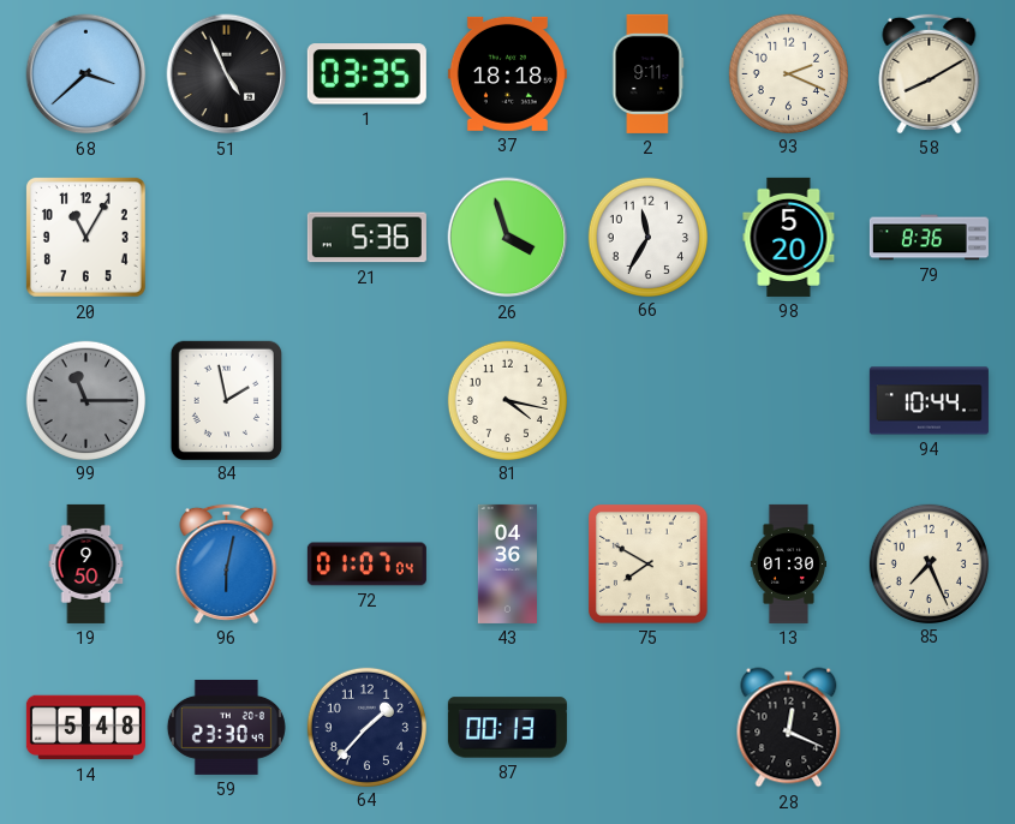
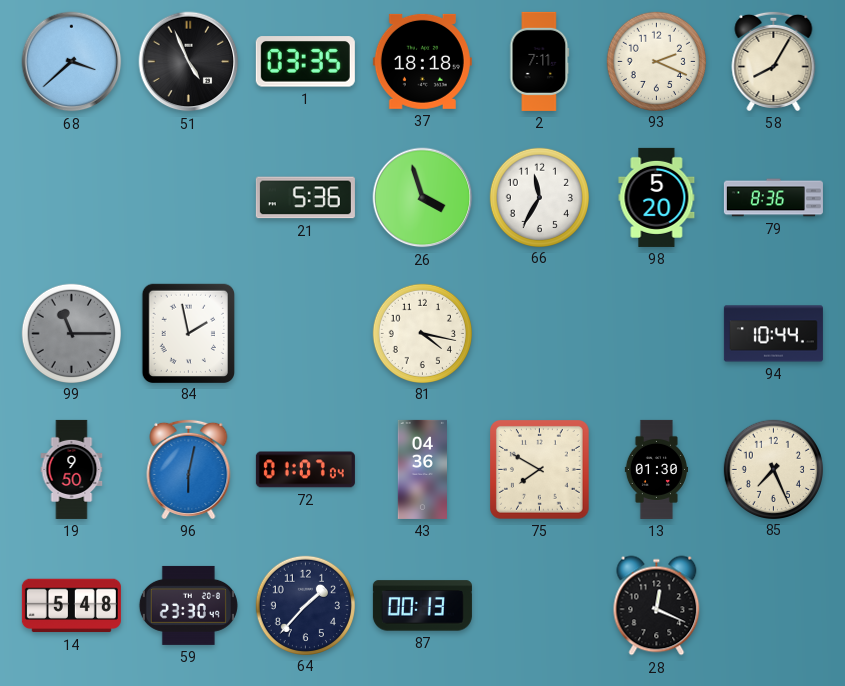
2: 9:11 -> 7:11 (540, 61)
58: 8:10 -> 8:05 (774, 61)
20: 11:05 -> none (85, 237)
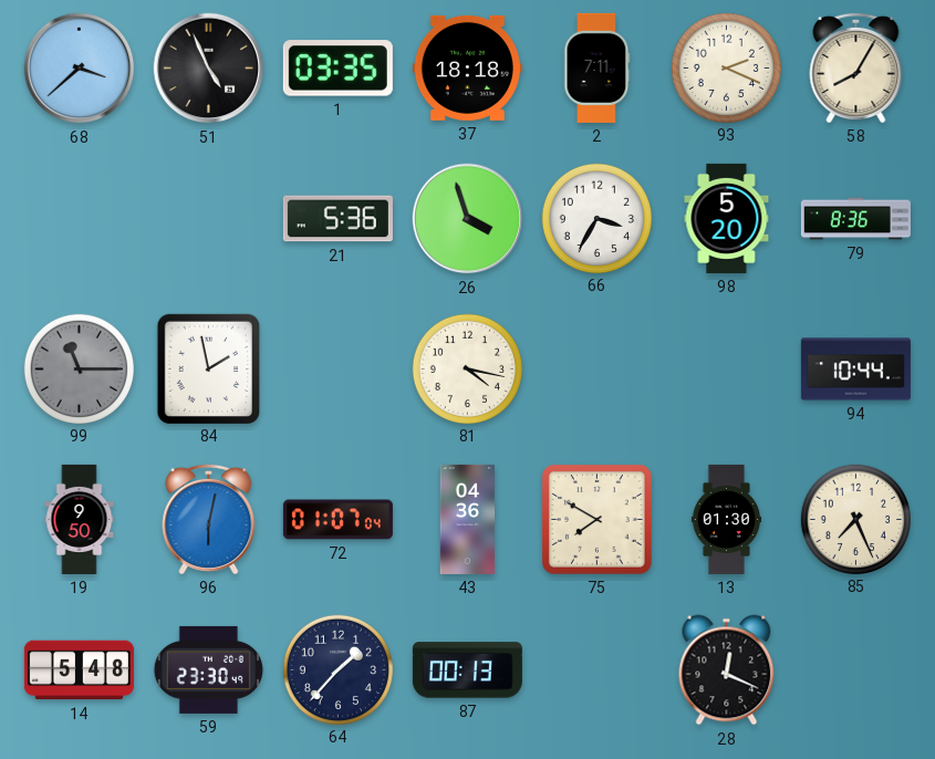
66: 11:35 -> 3:35 (596, 218)
